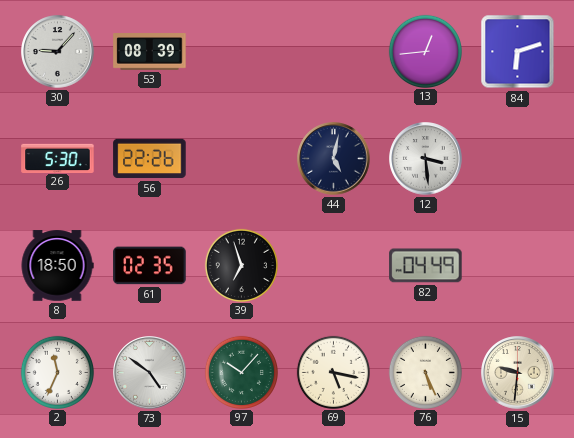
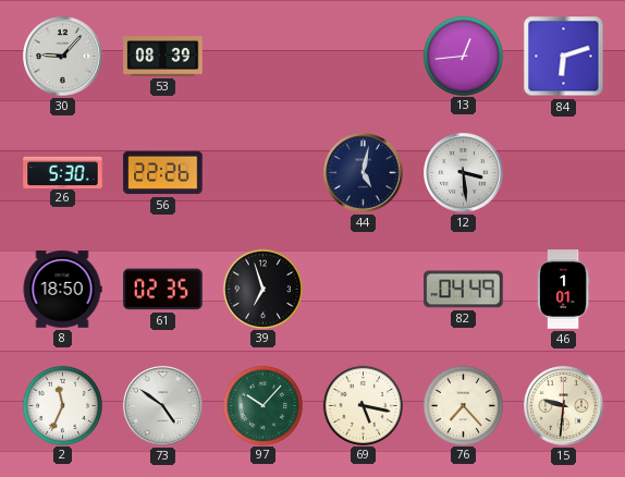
46: none -> 1:01 (563, 290)
76: 5:26 -> 7:23 (463, 405)
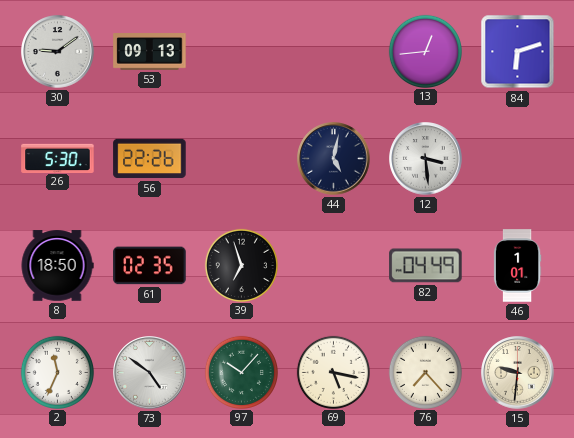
30: 9:07 -> 9:09 (58, 52)
53: 08:39 -> 09:13 (150, 52)
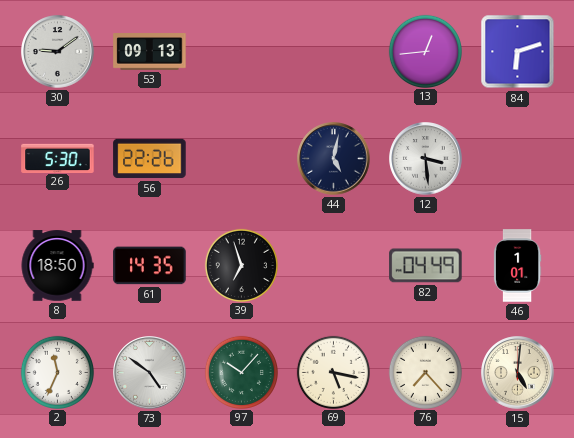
61: 02:35 -> 14:35 (150, 266)
15: 9:31 -> 5:01 (518, 373)
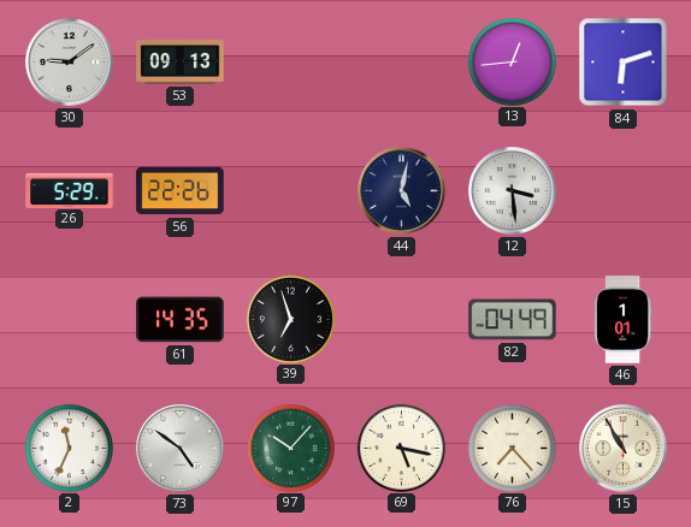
26: 5:30 -> 5:29 (70, 190)
8: 18:50 -> none (57, 266)
15: 5:01 -> 10:55 (624, 449)
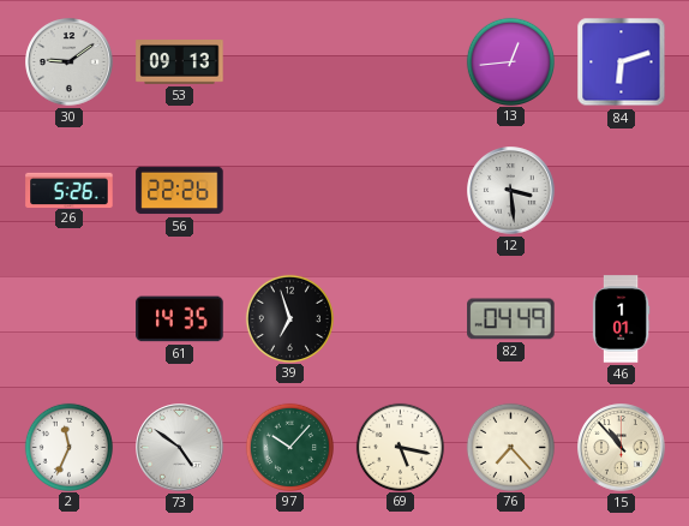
26: 5:29 -> 5:26 (70, 190)
44: 5:02 -> none (402, 191)
15: 10:55 -> 10:53 (622, 448)
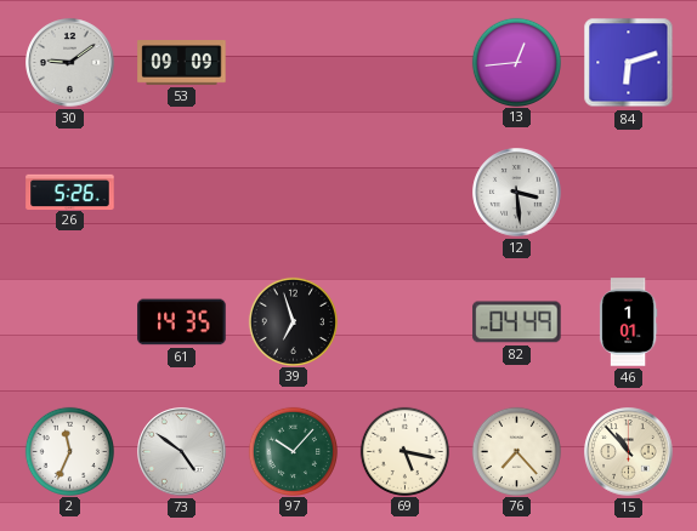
53: 09:13 -> 09:09 (182, 63)
56: 22:26 -> none (180, 191)
